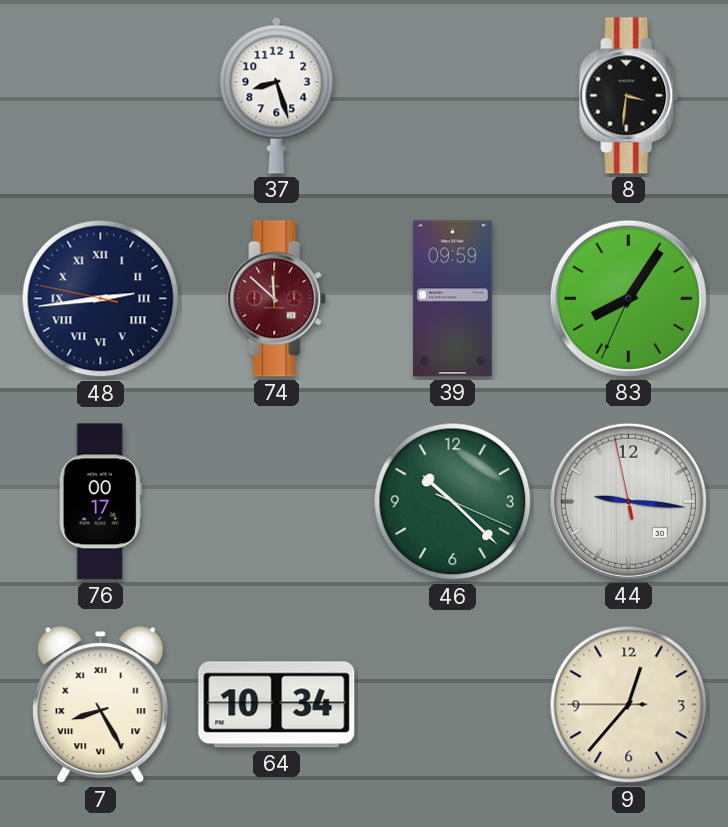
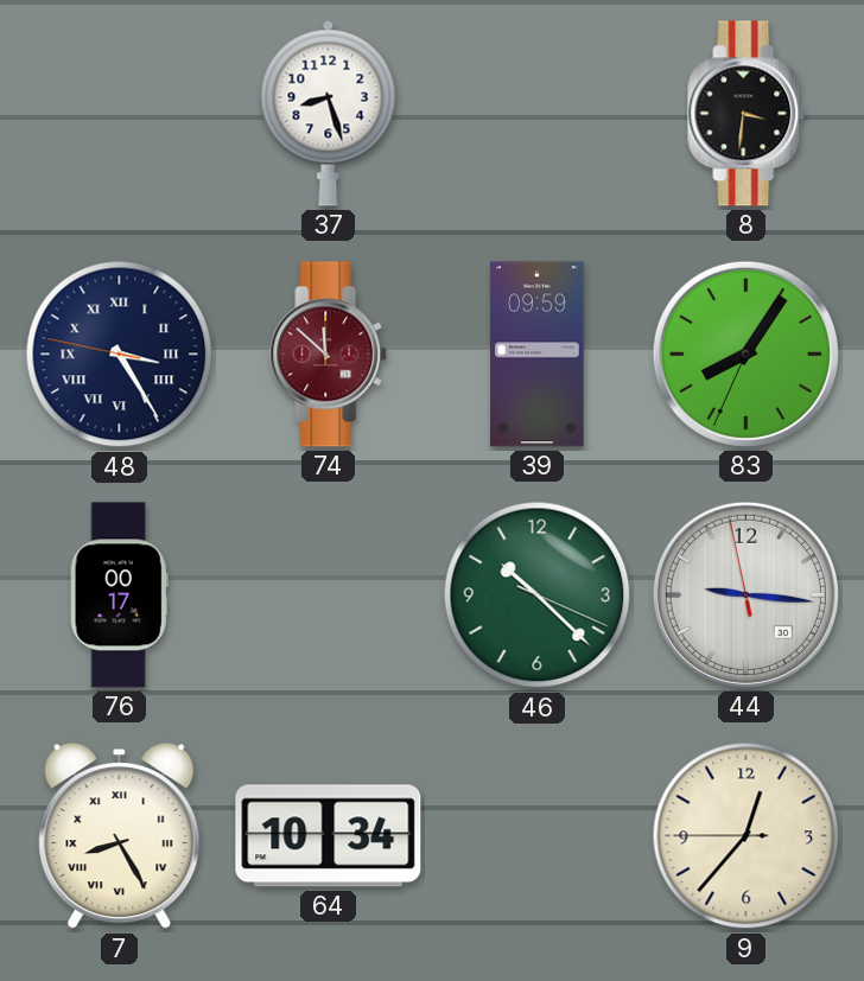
48: 2:43 -> 3:24 (120, 355)
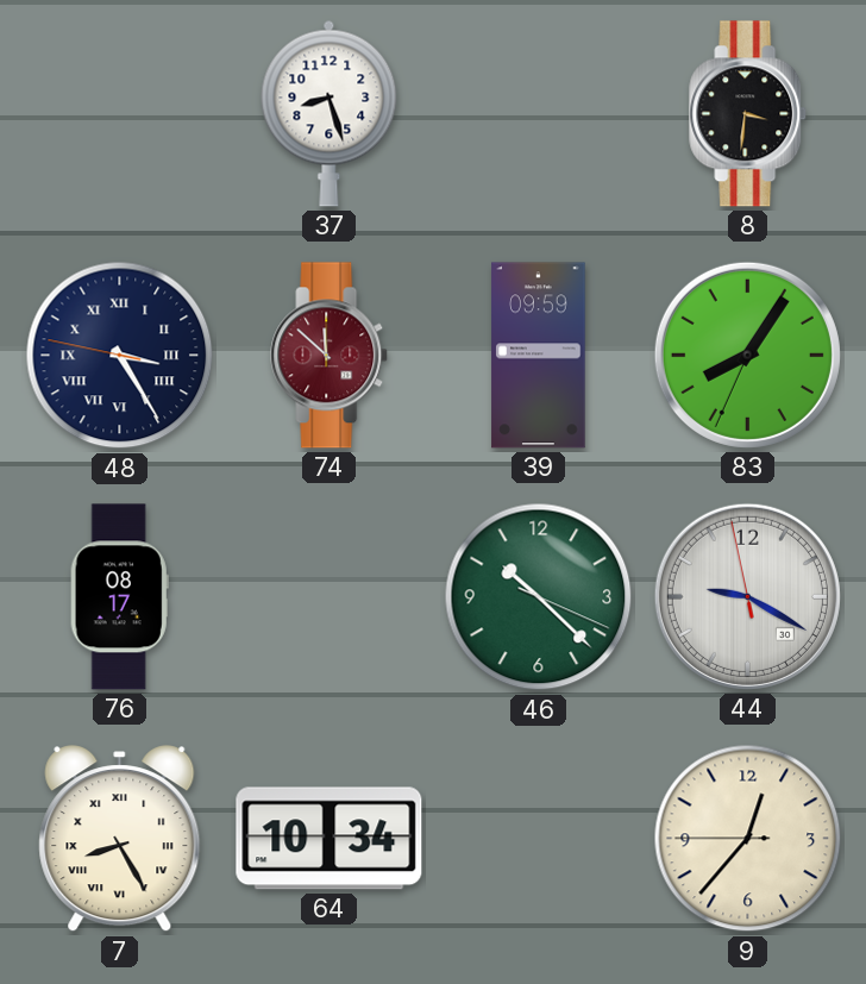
76: 00:17 -> 08:17 (119, 597)
44: 9:15 -> 9:19 (747, 596)
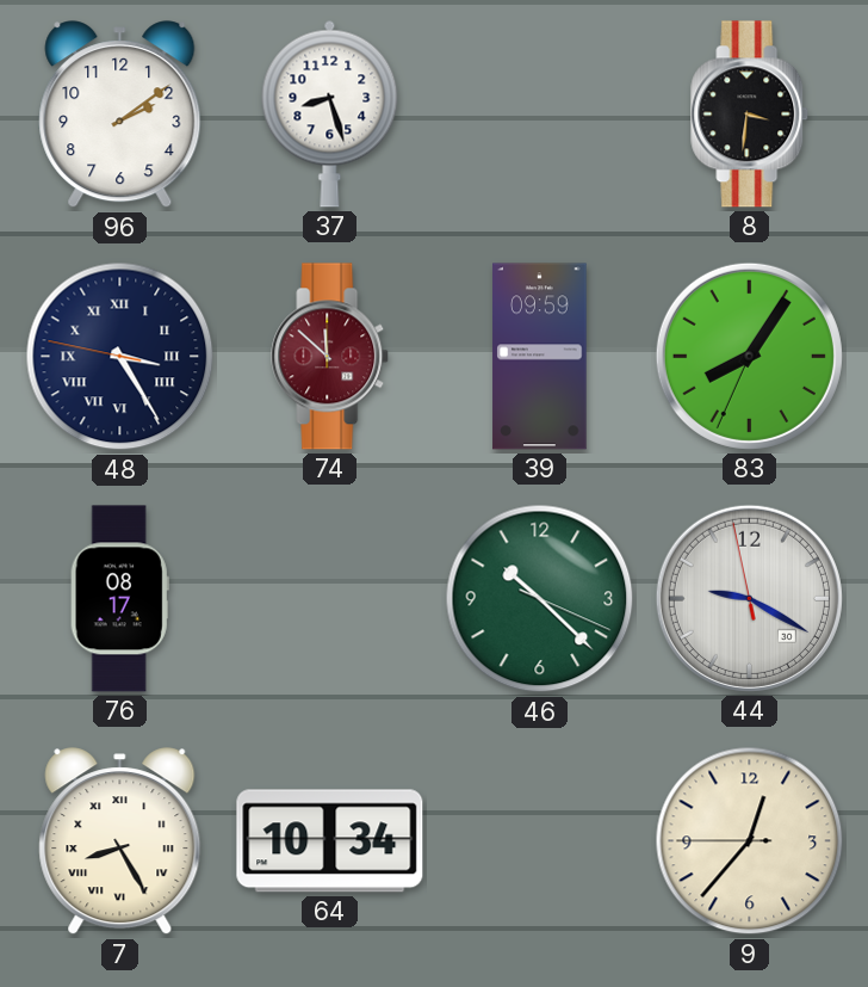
96: none -> 2:09 (120, 115)
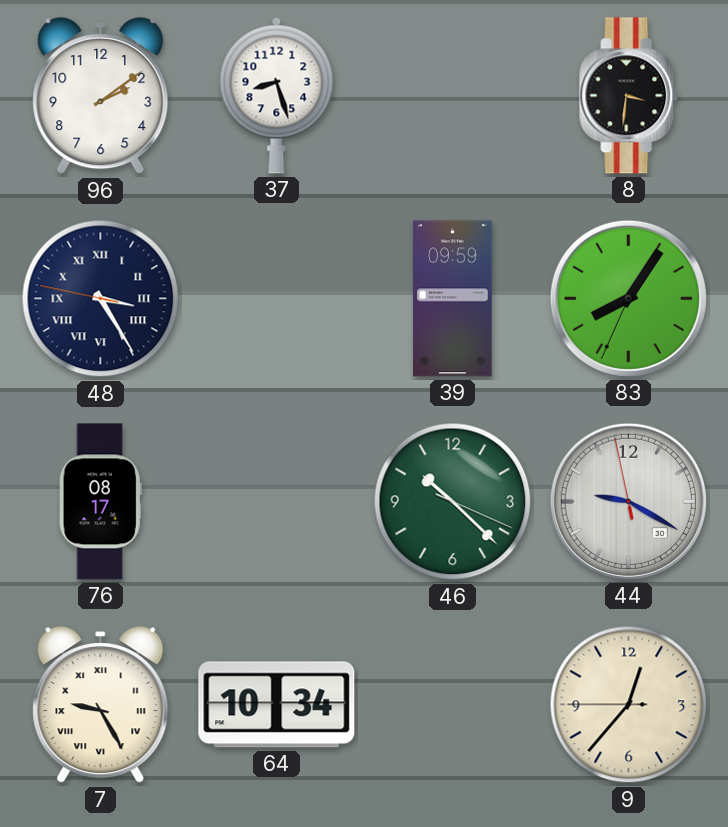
74: 11:52 -> none (330, 357)
7: 8:25 -> 9:25 (101, 705)
